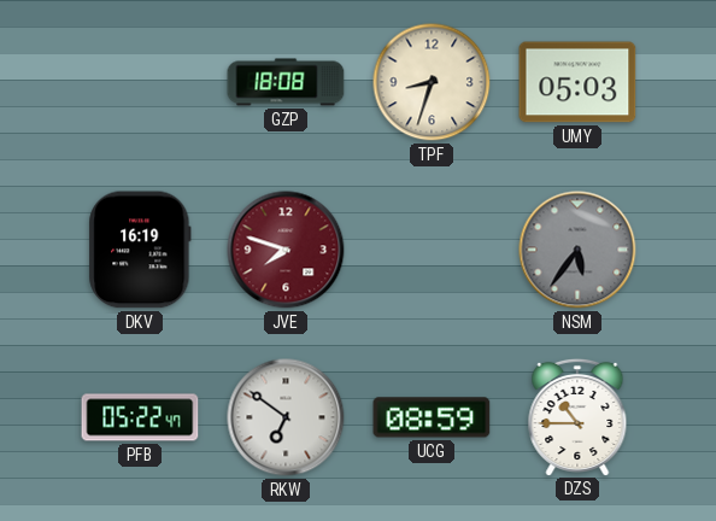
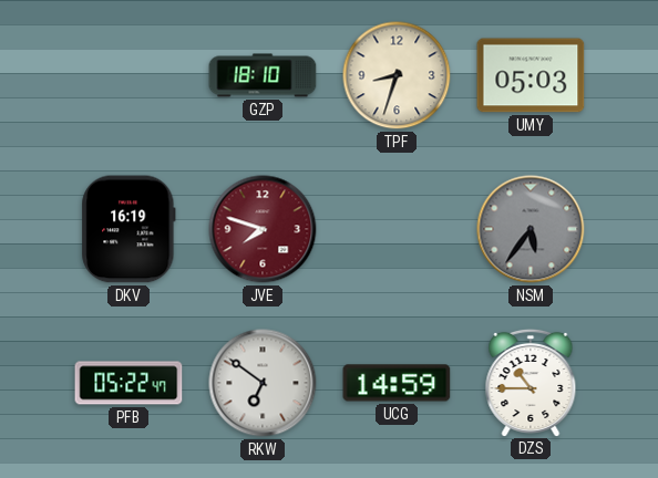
GZP: 18:08 -> 18:10 (263, 75)
UCG: 08:59 -> 14:59 (397, 383)
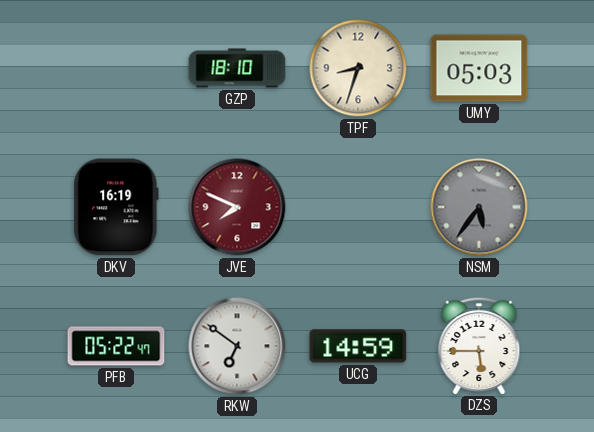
JVE: 7:48 -> 7:49 (237, 207)
DZS: 10:45 -> 5:45 (479, 345)
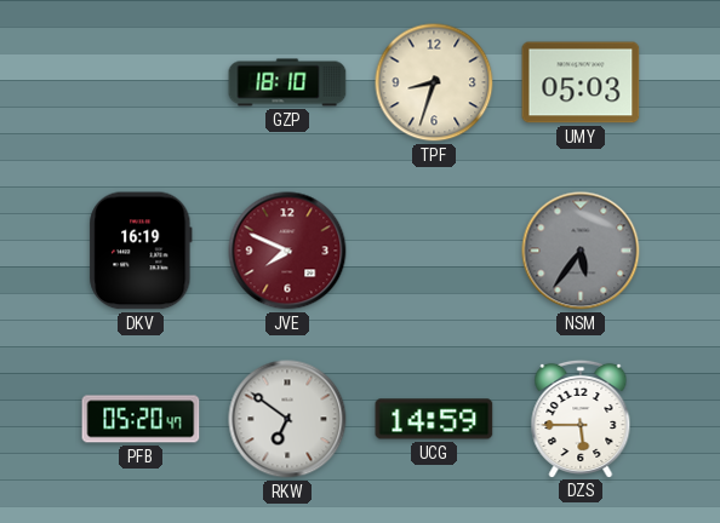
PFB: 05:22 -> 05:20 (141, 419)
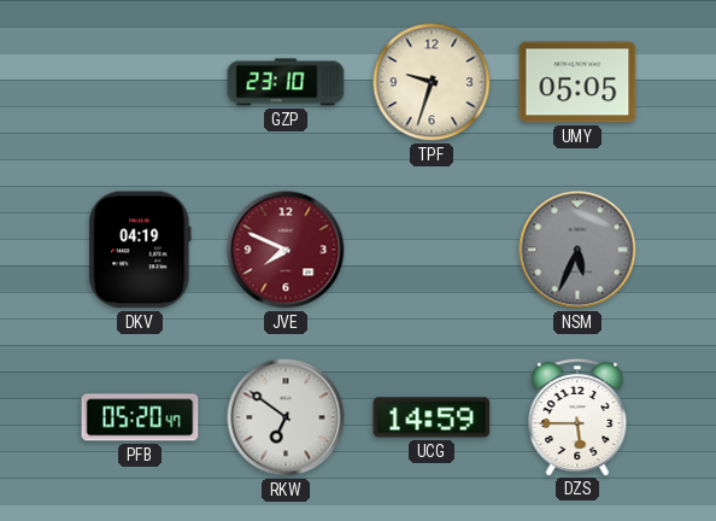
GZP: 18:10 -> 23:10 (286, 82)
TPF: 8:33 -> 9:33 (432, 82)
UMY: 05:03 -> 05:05 (577, 82)
DKV: 16:19 -> 04:19 (140, 250)
NSM: 5:36 -> 5:34 (577, 250)
